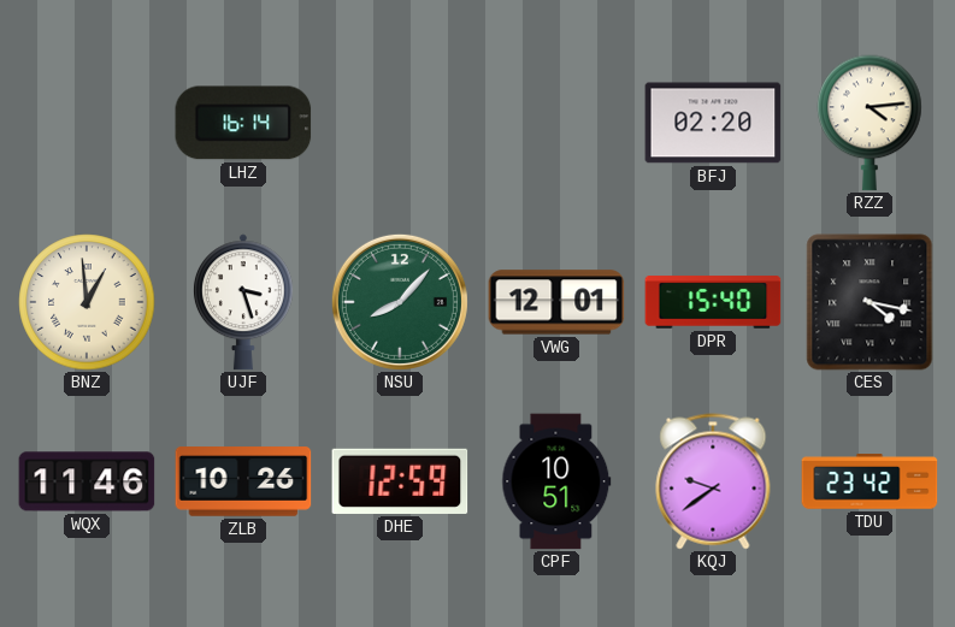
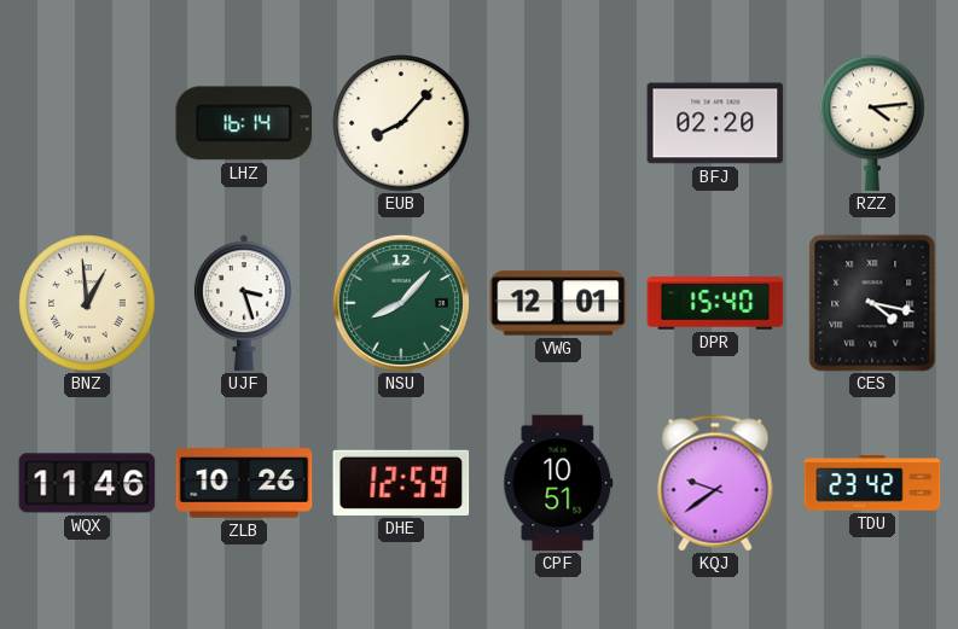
EUB: none -> 8:07 (401, 123)
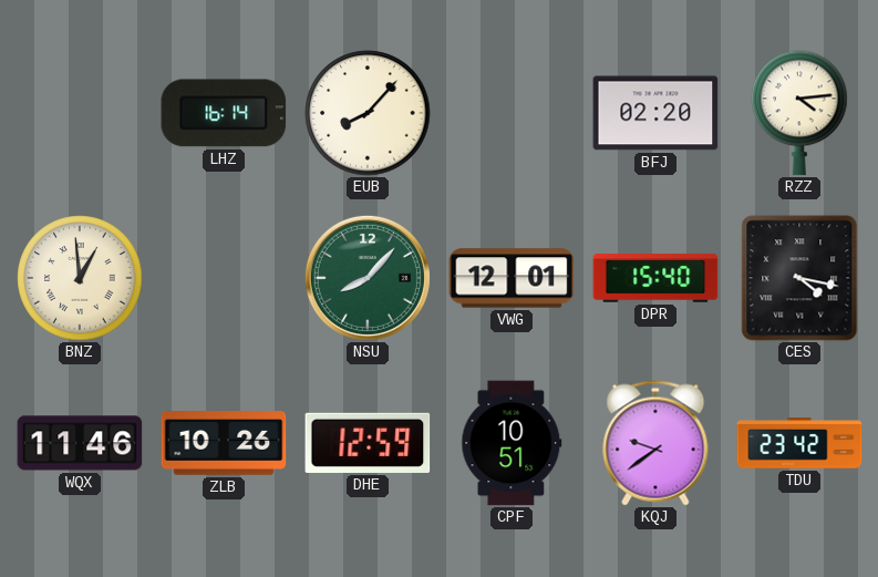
UJF: 3:27 -> none (244, 303)
